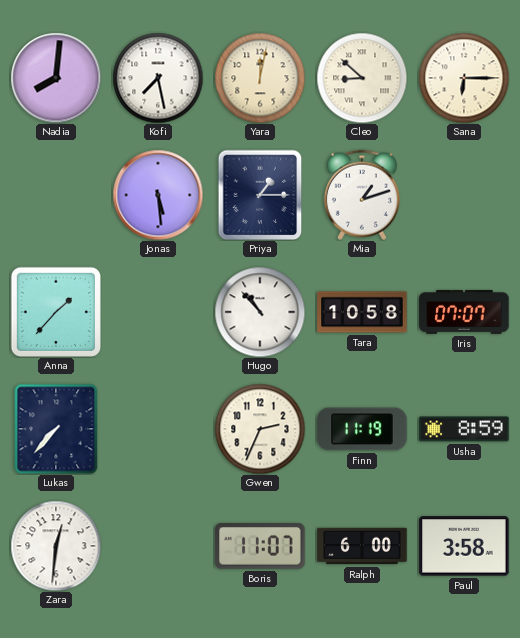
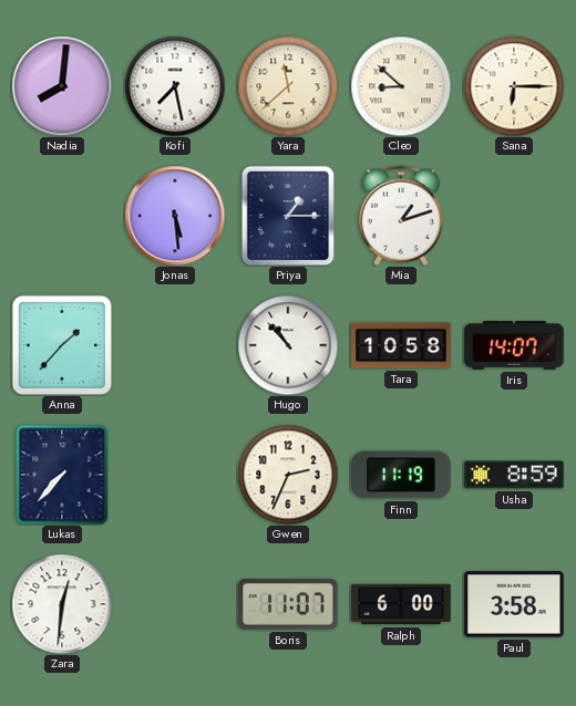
Yara: 12:02 -> 11:38 (288, 86)
Iris: 07:07 -> 14:07 (514, 345)
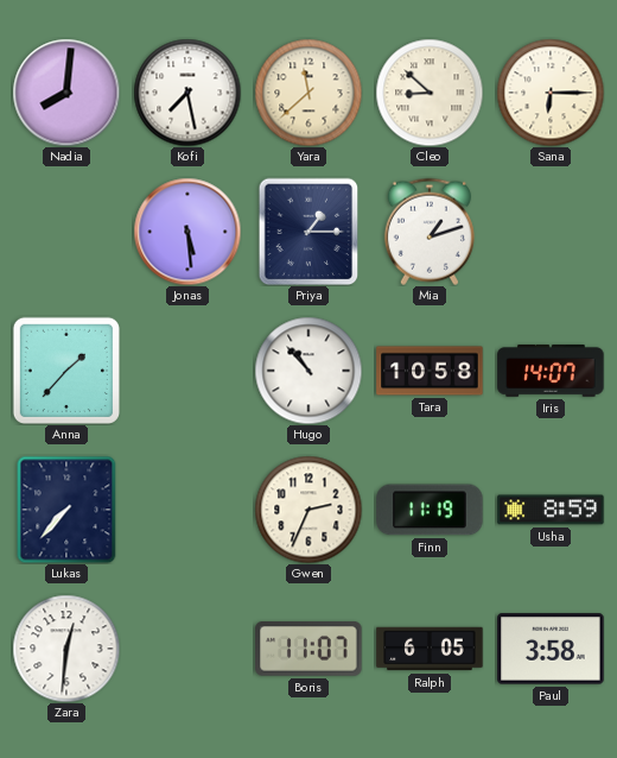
Ralph: 6:00 -> 6:05 (430, 649)
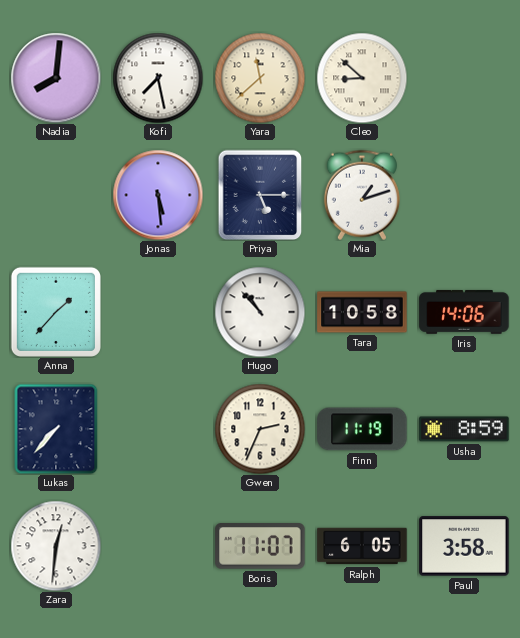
Sana: 6:15 -> none (551, 93)
Priya: 1:15 -> 5:15 (260, 195)
Iris: 14:07 -> 14:06 (464, 312)
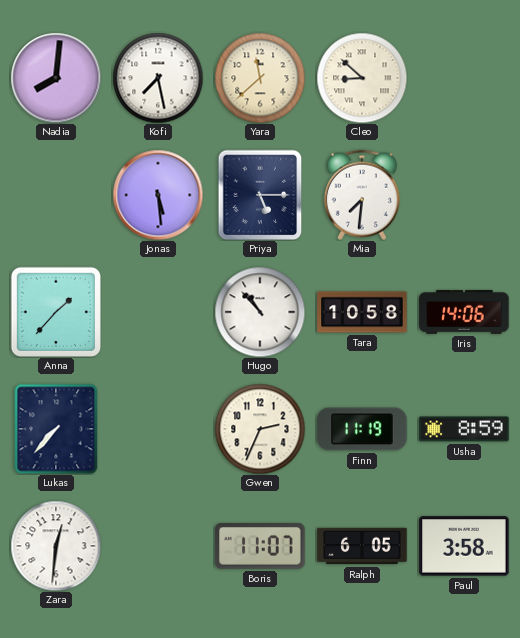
Mia: 1:12 -> 7:31 (362, 195)
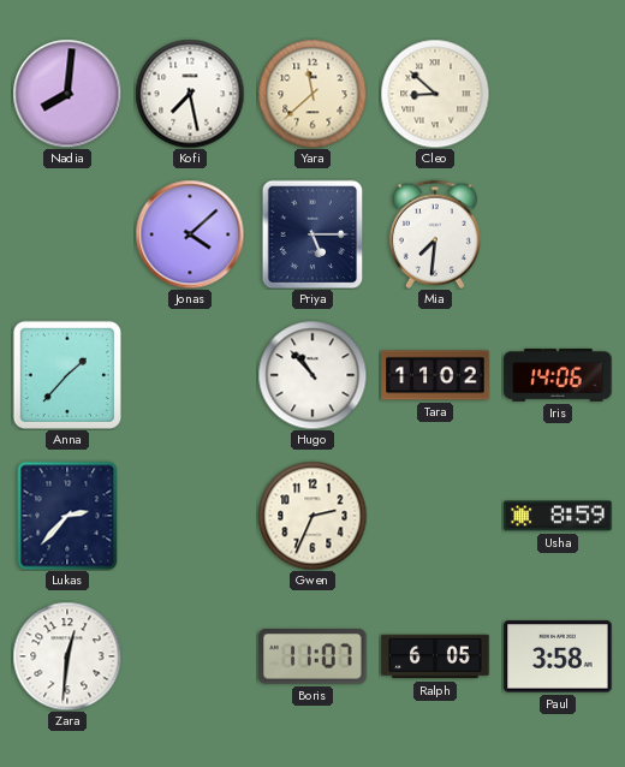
Jonas: 5:29 -> 4:08 (190, 234)
Tara: 10:58 -> 11:02 (435, 375)
Lukas: 7:37 -> 2:37 (67, 516)
Finn: 11:19 -> none (362, 429)
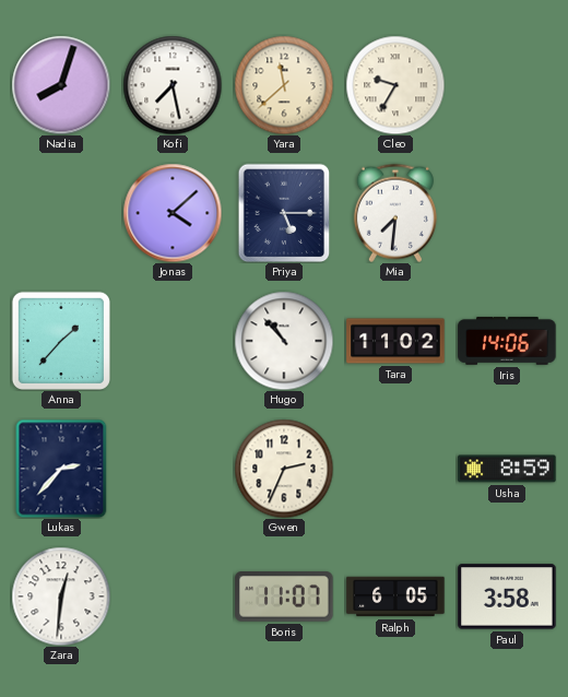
Nadia: 8:01 -> 8:03 (61, 85)
Cleo: 8:52 -> 9:35 (395, 85)
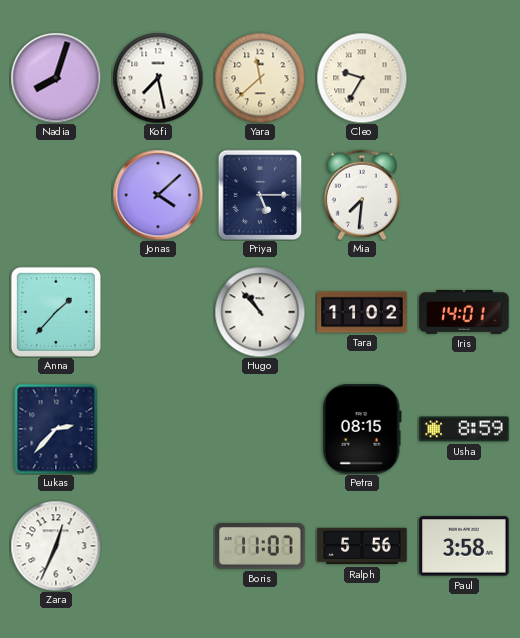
Iris: 14:06 -> 14:01 (464, 312)
Gwen: 2:34 -> none (284, 469)
Petra: none -> 08:15 (362, 429)
Zara: 12:31 -> 12:34 (56, 546)
Ralph: 6:05 -> 5:56 (362, 546)
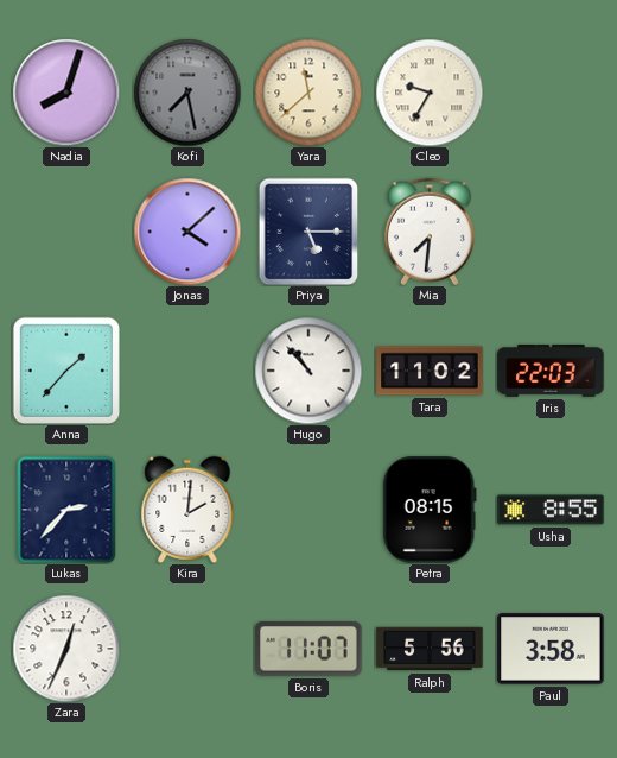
Kofi dial: white -> grey (187, 93)
Iris: 14:01 -> 22:03 (551, 371)
Kira: none -> 2:01 (187, 510)
Usha: 8:59 -> 8:55 (551, 510)
